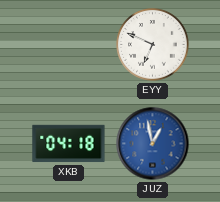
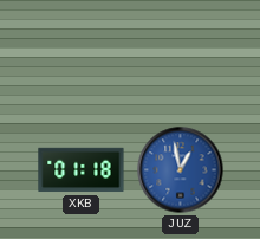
EYY: 6:49 -> none (153, 45)
XKB: 04:18 -> 01:18 (82, 170)
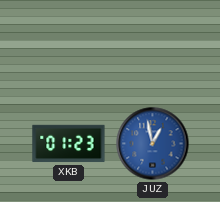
XKB: 01:18 -> 01:23 (69, 144)
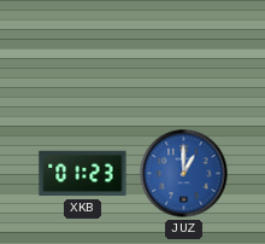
JUZ: 12:58 -> 1:00 (184, 174)
